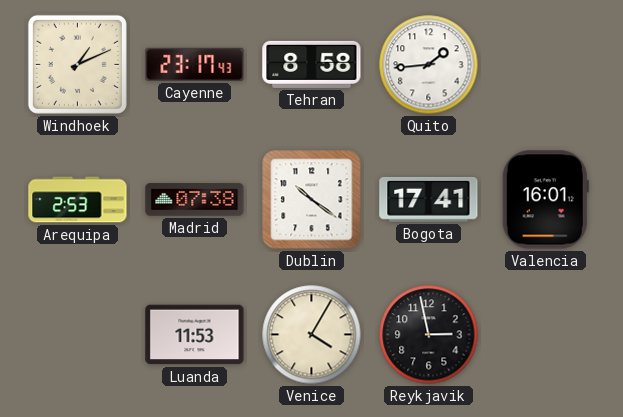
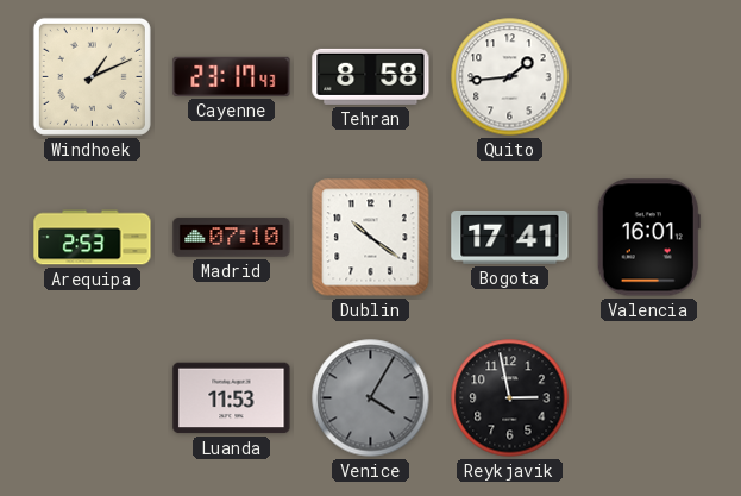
Madrid: 07:38 -> 07:10 (232, 238)
Venice dial: cream -> grey (371, 398)
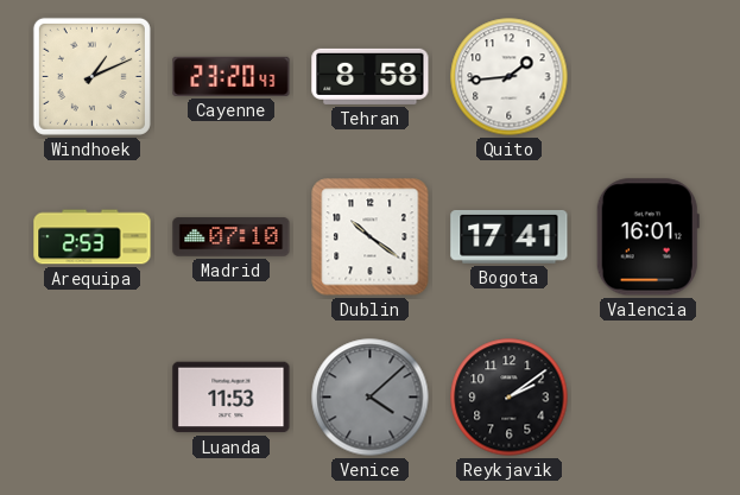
Cayenne: 23:17 -> 23:20 (232, 76)
Venice: 4:05 -> 4:08 (371, 398)
Reykjavik: 2:58 -> 2:09 (510, 398)
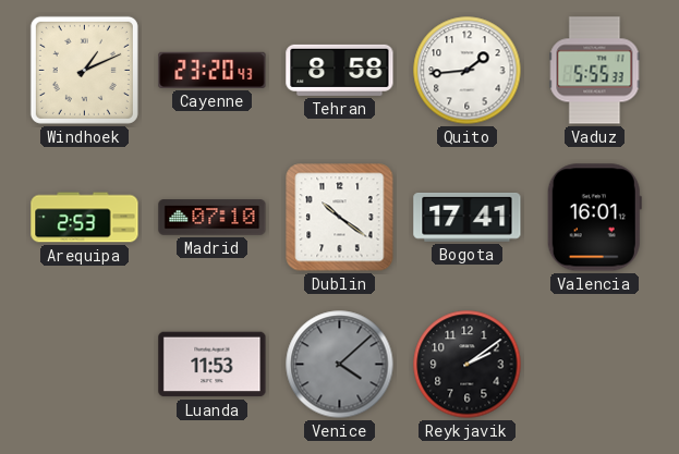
Vaduz: none -> 5:55 (595, 71)
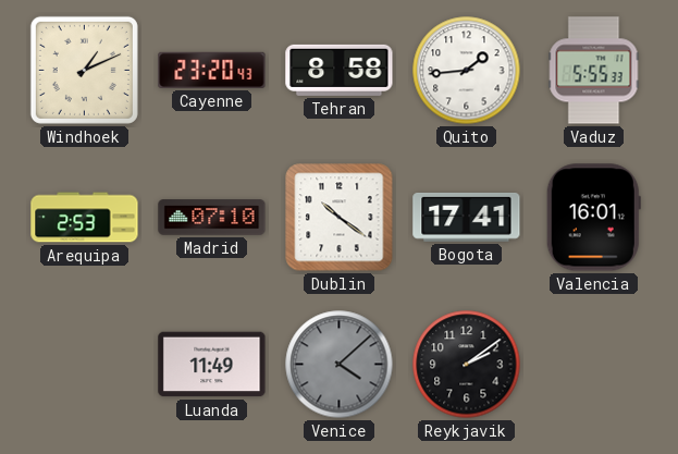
Luanda: 11:53 -> 11:49 (212, 365)
